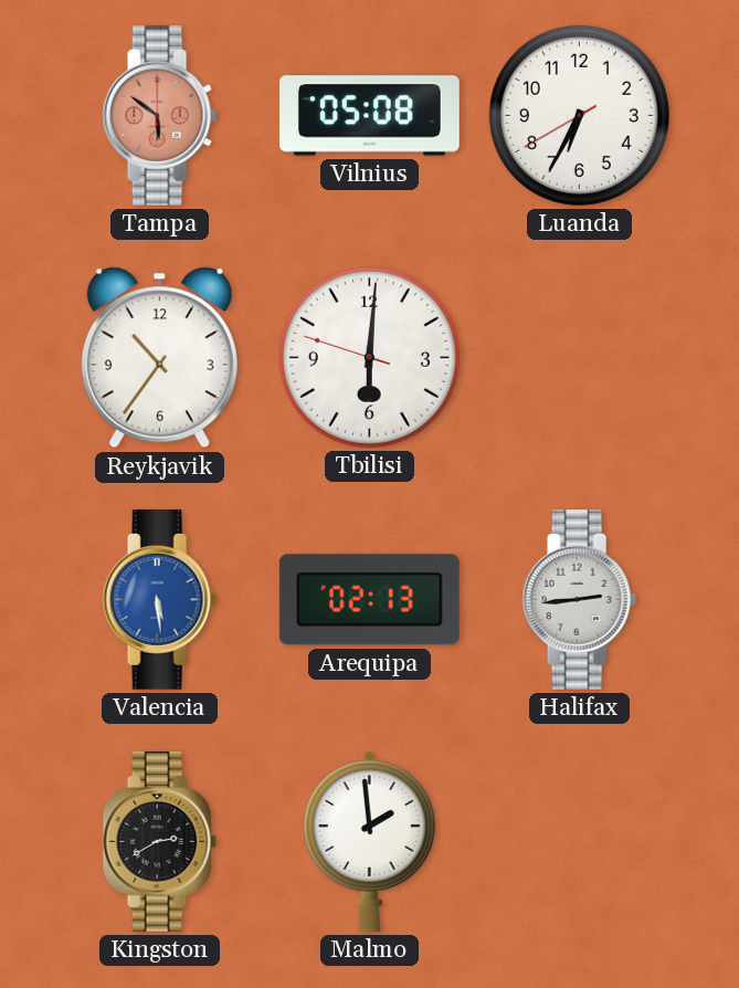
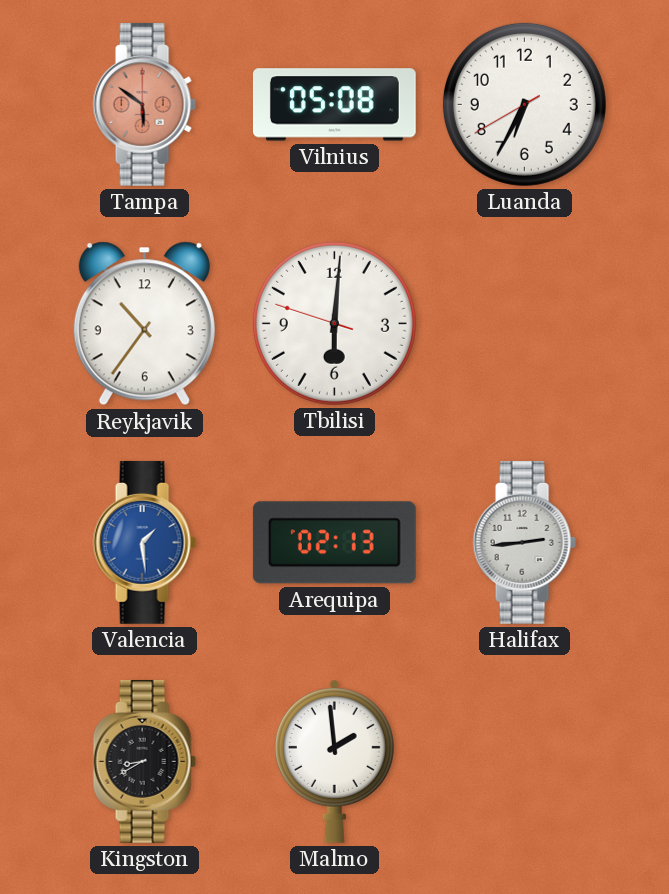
Valencia: 5:29 -> 1:29 (144, 542)
Kingston: 2:40 -> 8:40 (144, 761)
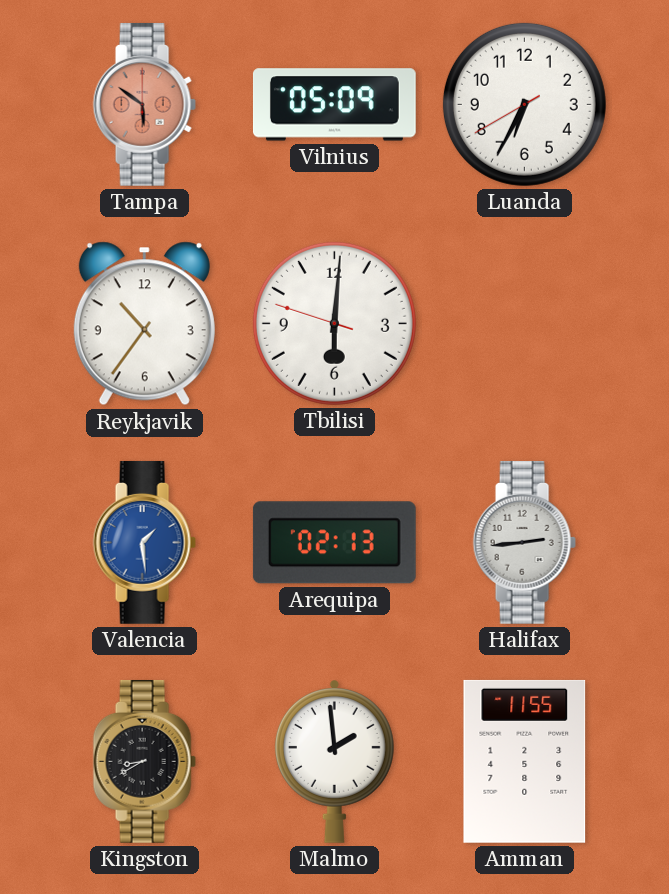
Vilnius: 05:08 -> 05:09 (334, 105)
Amman: none -> 11:55 (525, 761)
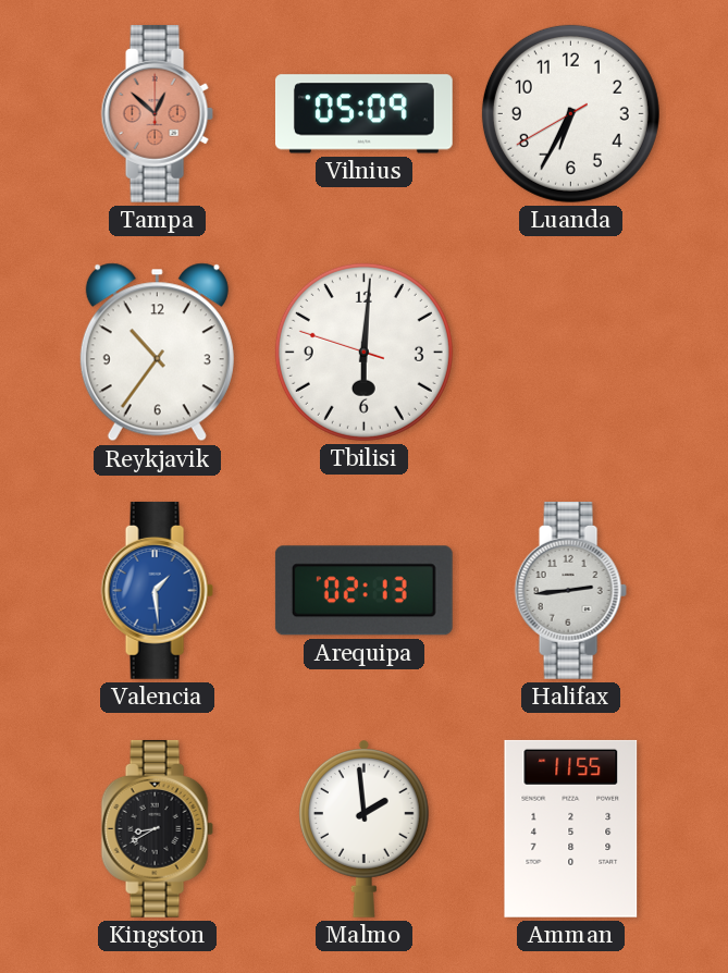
Tampa: 5:51 -> 12:52 (157, 113)
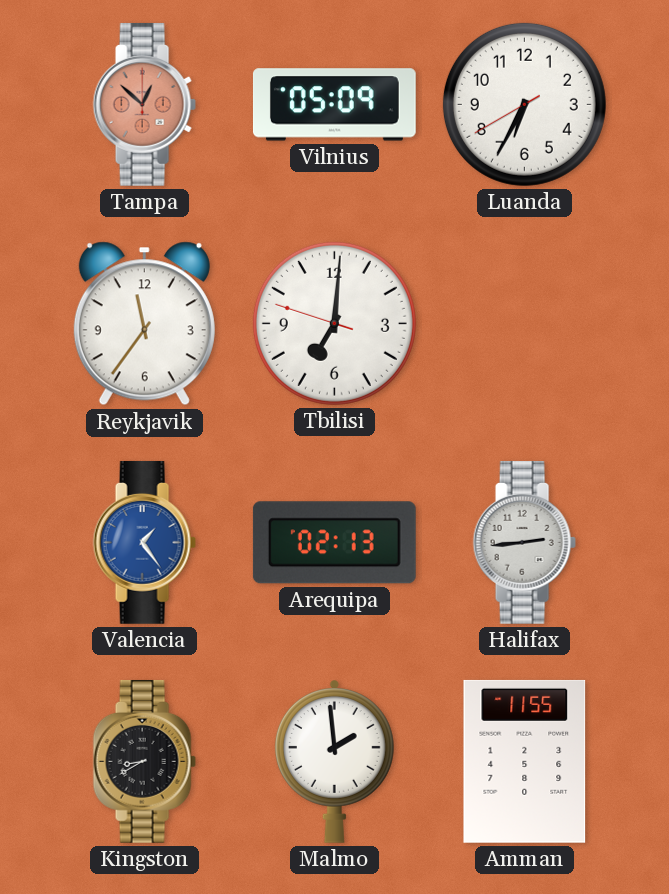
Reykjavik: 10:36 -> 11:36 (144, 324)
Tbilisi: 6:00 -> 7:00 (334, 323)
Valencia: 1:29 -> 1:24 (144, 542)
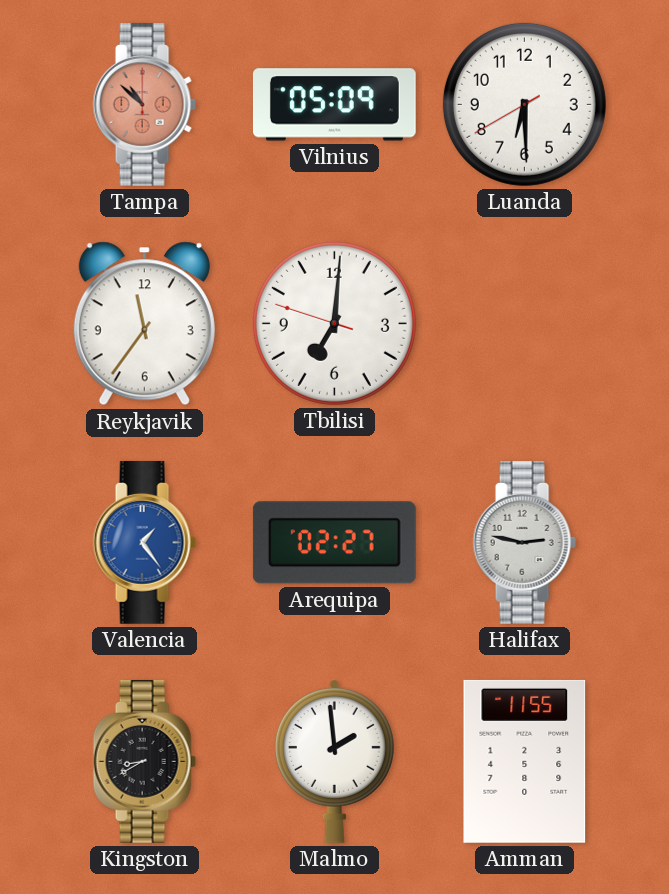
Tampa: 12:52 -> 10:52 (144, 104)
Luanda: 6:34 -> 6:29 (524, 104)
Arequipa: 02:13 -> 02:27 (334, 543)
Halifax: 2:44 -> 2:47 (524, 542)
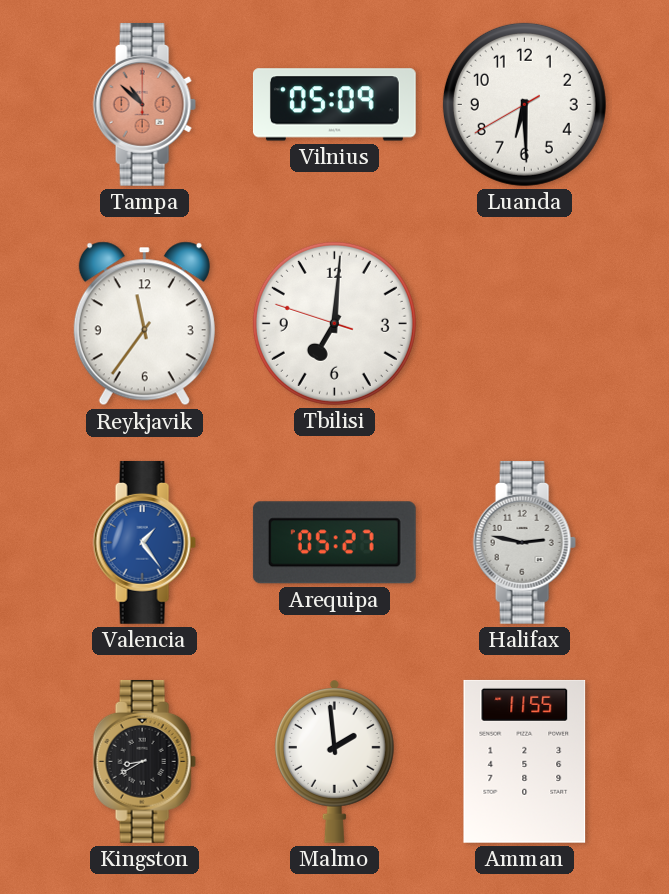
Arequipa: 02:27 -> 05:27 (334, 543)
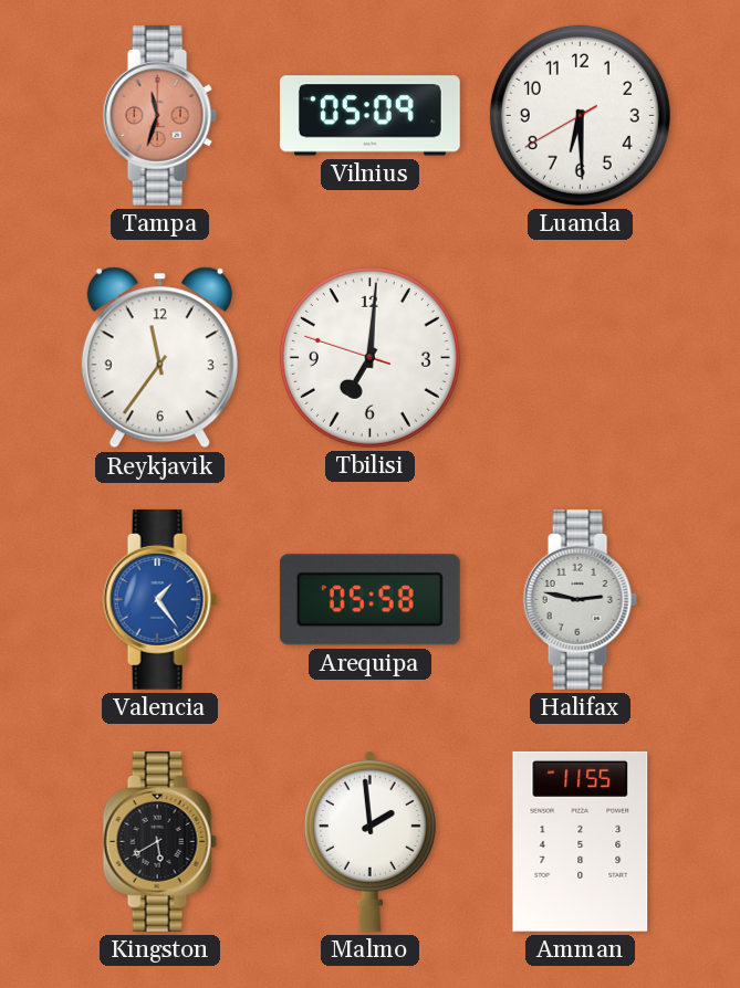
Tampa: 10:52 -> 11:33 (159, 115)
Arequipa: 05:27 -> 05:58 (369, 600)
Kingston: 8:40 -> 5:40 (159, 841)
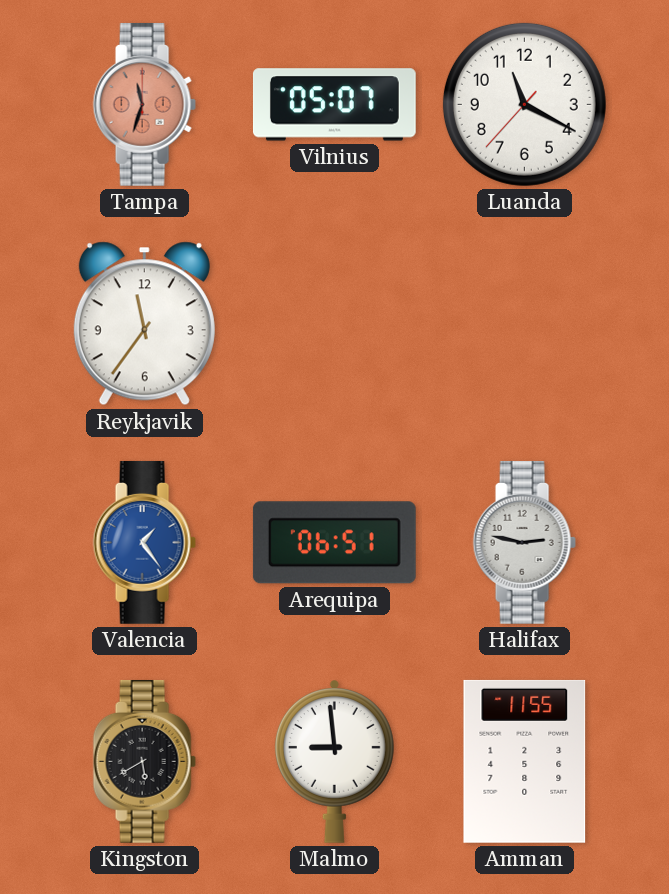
Vilnius: 05:09 -> 05:07 (334, 105)
Luanda: 6:29 -> 11:19 (524, 104)
Tbilisi: 7:00 -> none (369, 357)
Arequipa: 05:58 -> 06:51 (334, 543)
Malmo: 1:59 -> 8:59 (334, 761)
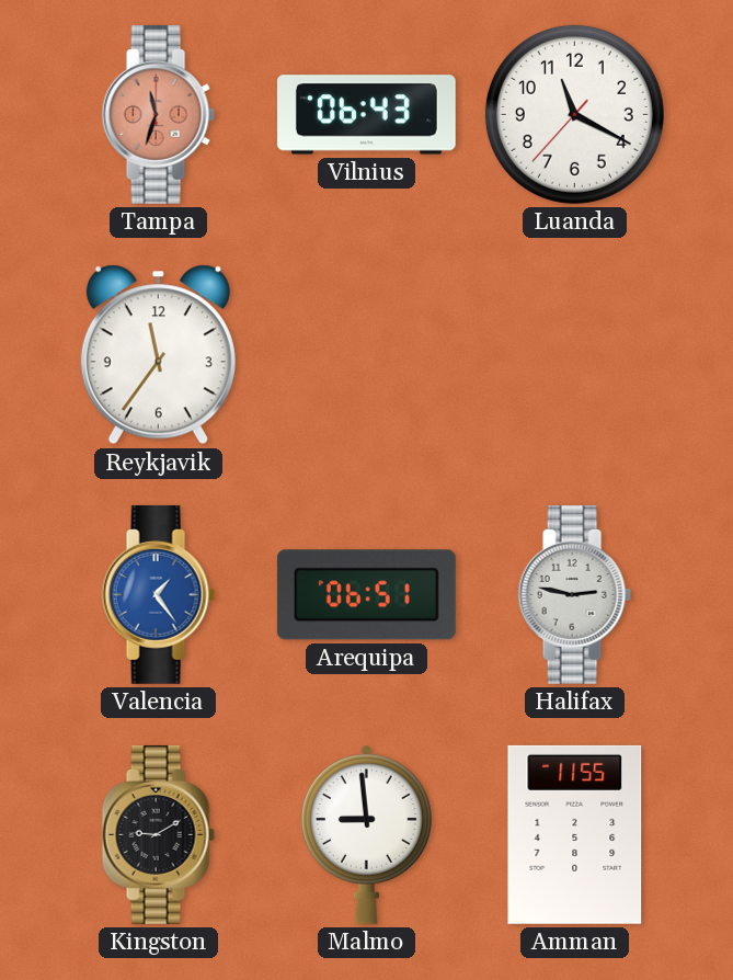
Vilnius: 05:07 -> 06:43 (366, 115)
Kingston: 5:40 -> 9:10 (158, 834)
